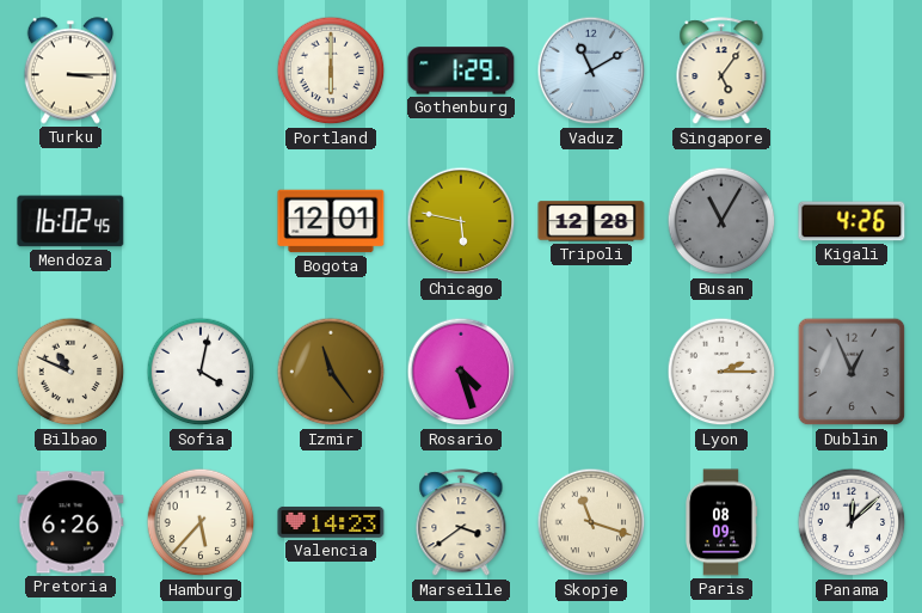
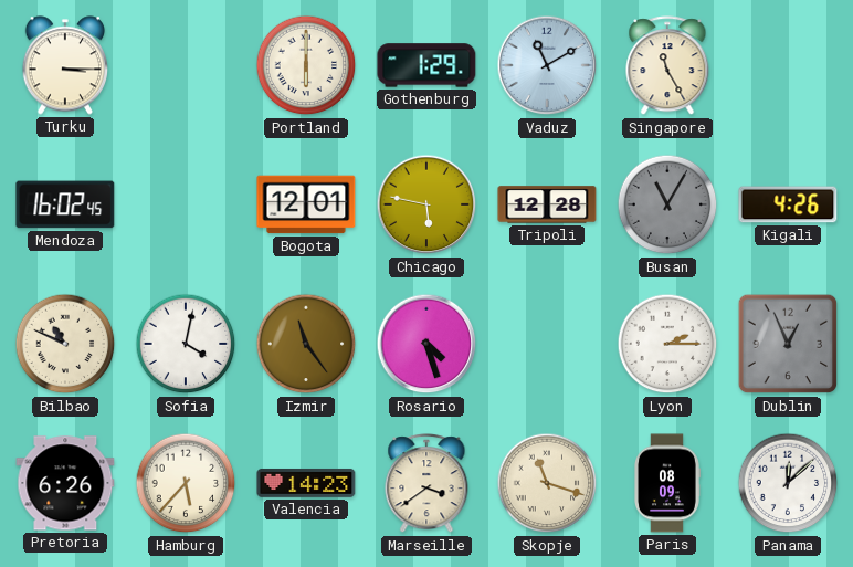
Singapore: 5:06 -> 11:25 (667, 66)
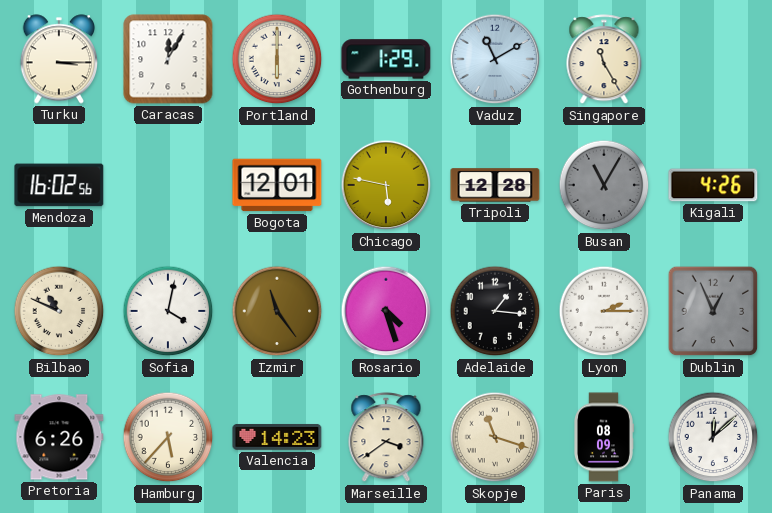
Caracas: none -> 12:05 (168, 59)
Mendoza: 16:02:45 -> 16:02:56 (59, 185)
Adelaide: none -> 1:16 (495, 311)
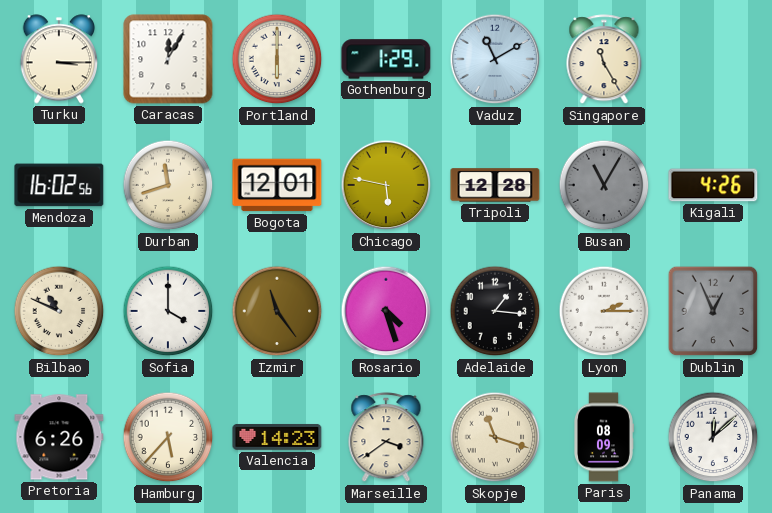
Durban: none -> 11:42 (168, 185)
Sofia: 4:02 -> 4:00 (168, 311)
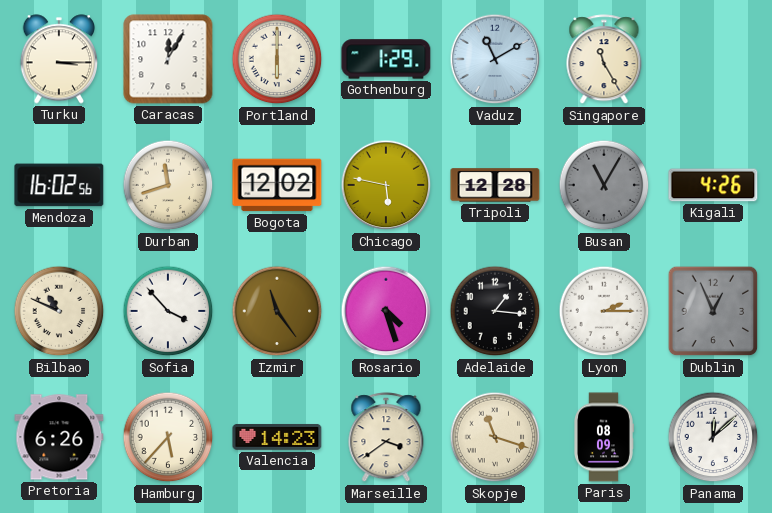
Bogota: 12:01 -> 12:02 (277, 185)
Sofia: 4:00 -> 3:53 (168, 311)
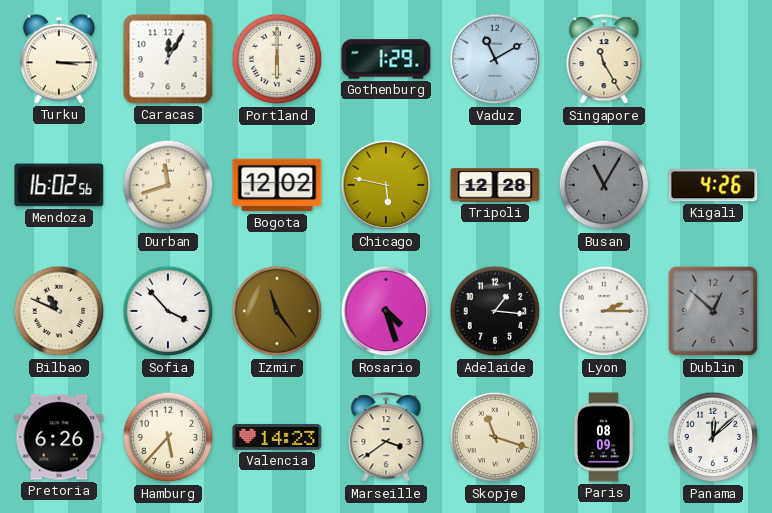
Dublin: 12:56 -> 12:52 (713, 311)
